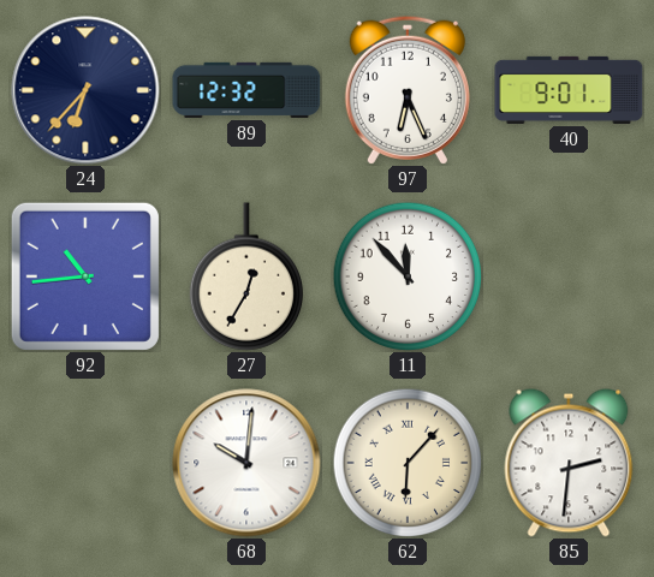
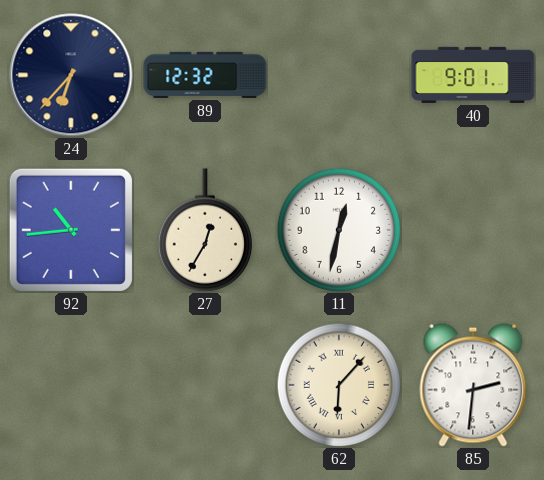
97: 6:26 -> none (408, 90)
11: 11:53 -> 12:32 (339, 230)
68: 10:01 -> none (246, 463)
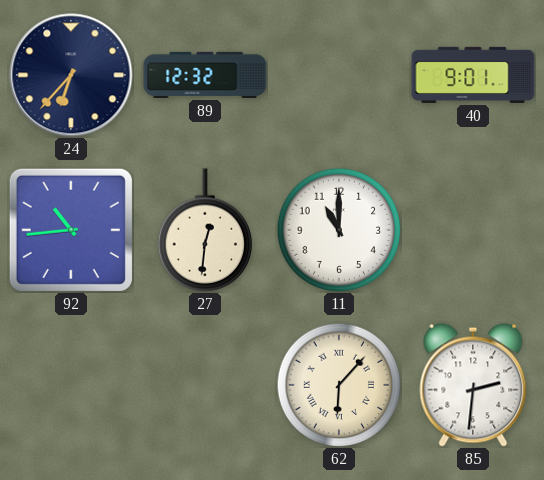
27: 12:35 -> 12:31 (204, 230)
11: 12:32 -> 11:00 (339, 230)
